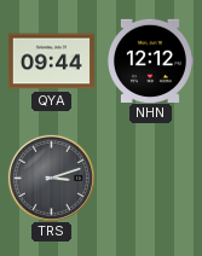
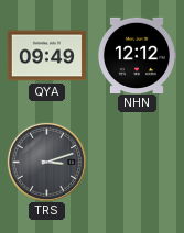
QYA: 09:44 -> 09:49 (46, 56)
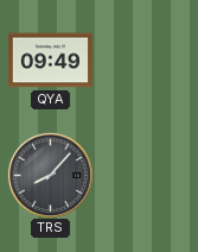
NHN: 12:12 -> none (137, 55)
TRS: 3:12 -> 8:07 (50, 175)
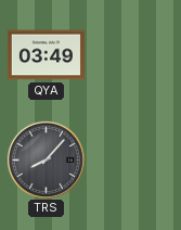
QYA: 09:49 -> 03:49 (46, 55)
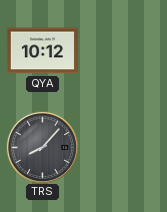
QYA: 03:49 -> 10:12 (42, 51)
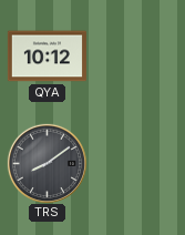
TRS: 8:07 -> 8:09 (47, 163)
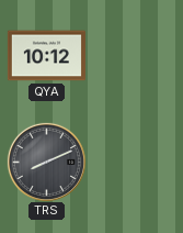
TRS: 8:09 -> 8:11 (46, 162)
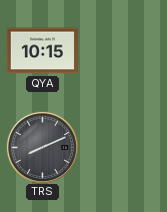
QYA: 10:12 -> 10:15 (42, 51)
